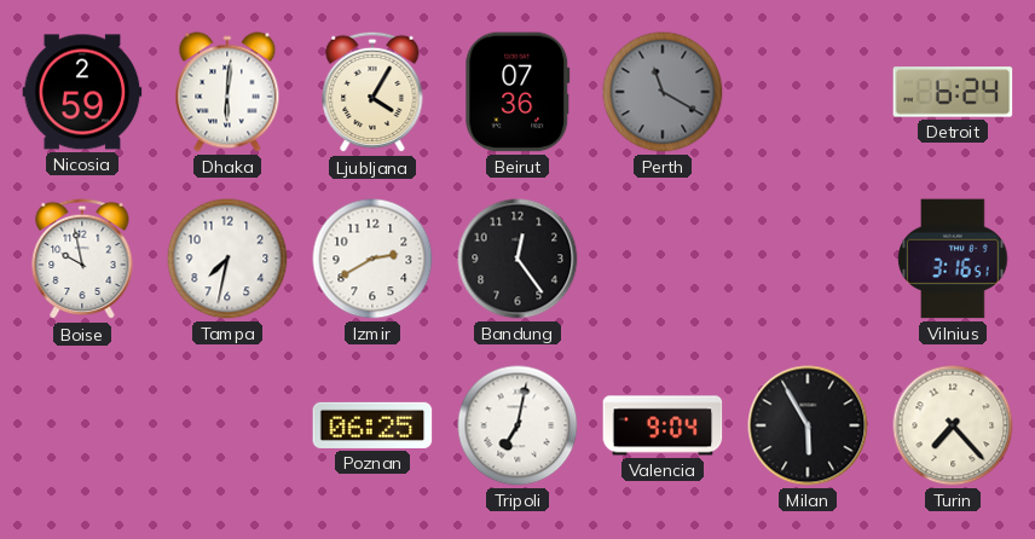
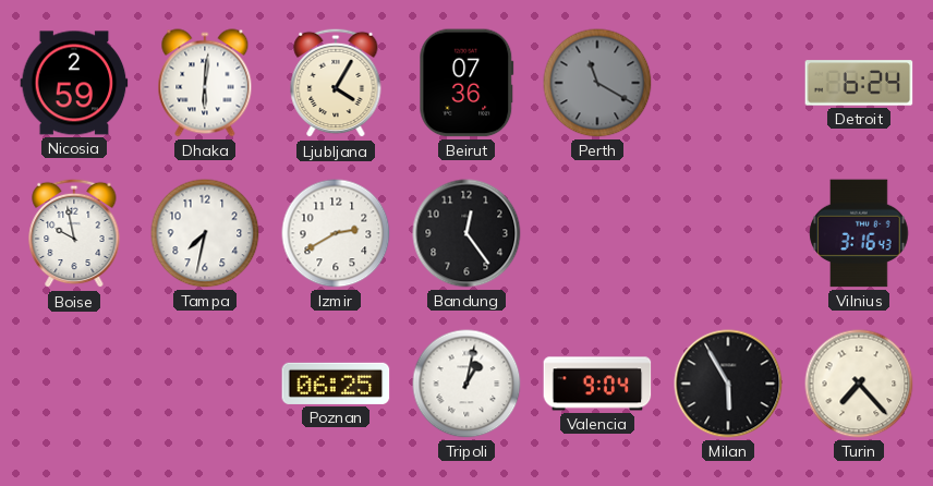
Vilnius: 3:16:51 -> 3:16:43 (859, 233)
Tripoli: 7:02 -> 1:02 (466, 384)
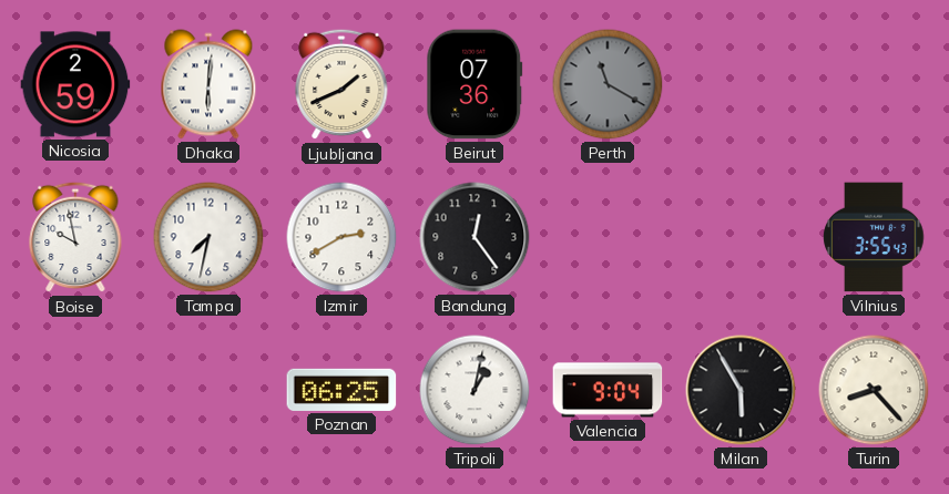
Ljubljana: 4:05 -> 1:41 (341, 84)
Detroit: 6:24 -> none (859, 83)
Vilnius: 3:16 -> 3:55 (874, 237)
Turin: 7:23 -> 8:23 (874, 390)
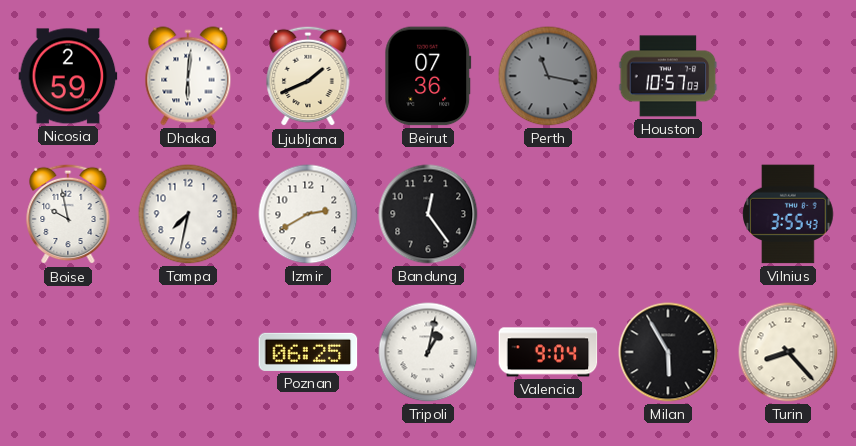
Perth: 11:20 -> 11:17 (548, 76)
Houston: none -> 10:57 (668, 76)
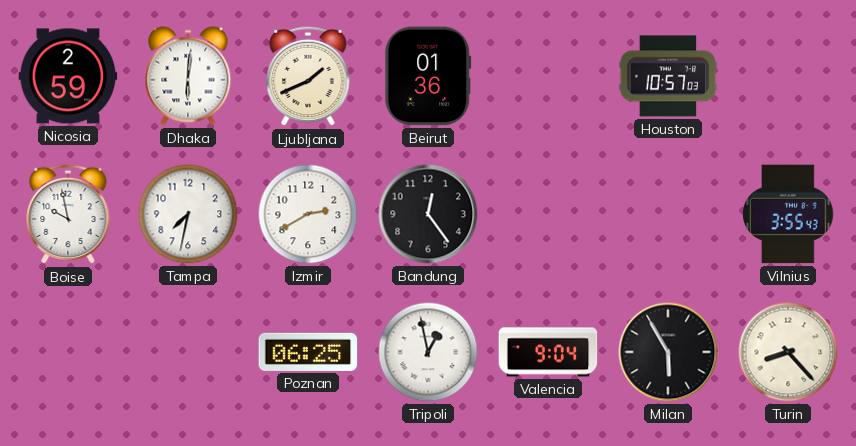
Beirut: 07:36 -> 01:36 (428, 76)
Perth: 11:17 -> none (548, 76)
Tripoli: 1:02 -> 12:58 (428, 352)
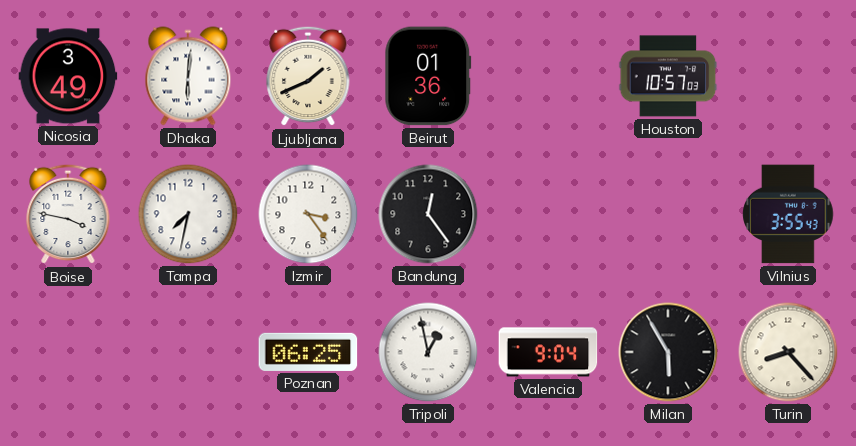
Nicosia: 2:59 -> 3:49 (68, 76)
Boise: 9:58 -> 3:47 (68, 214)
Izmir: 2:40 -> 3:24 (308, 214)
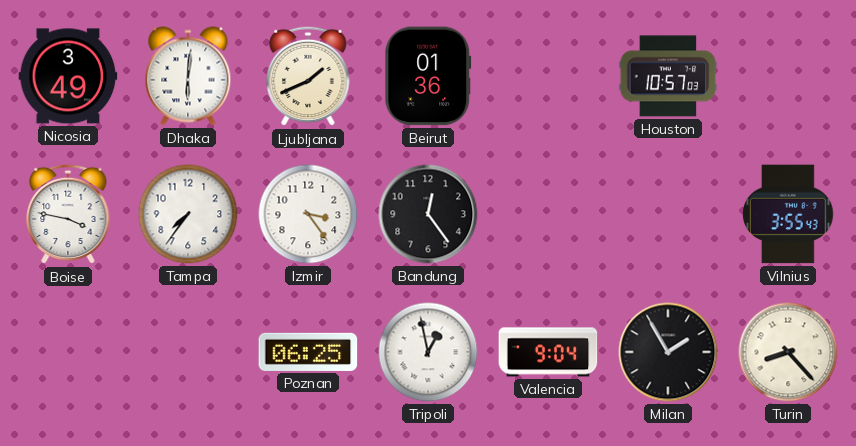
Tampa: 7:32 -> 7:36 (188, 214)
Milan: 5:55 -> 1:55 (668, 352)
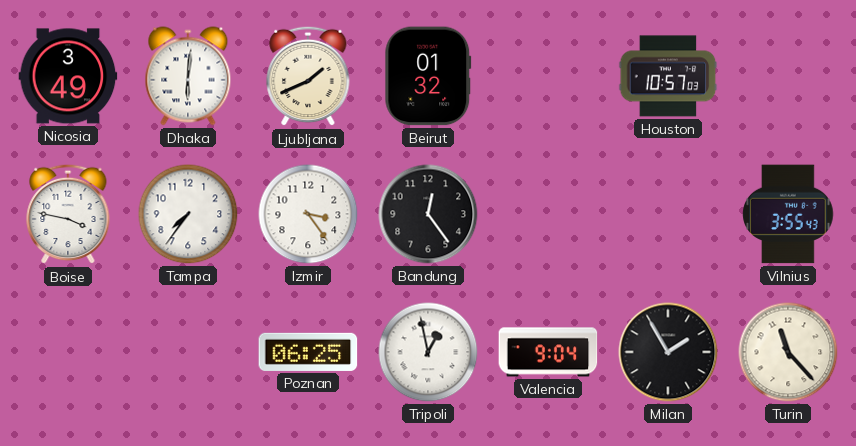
Beirut: 01:36 -> 01:32 (428, 76)
Turin: 8:23 -> 11:23 (788, 352)
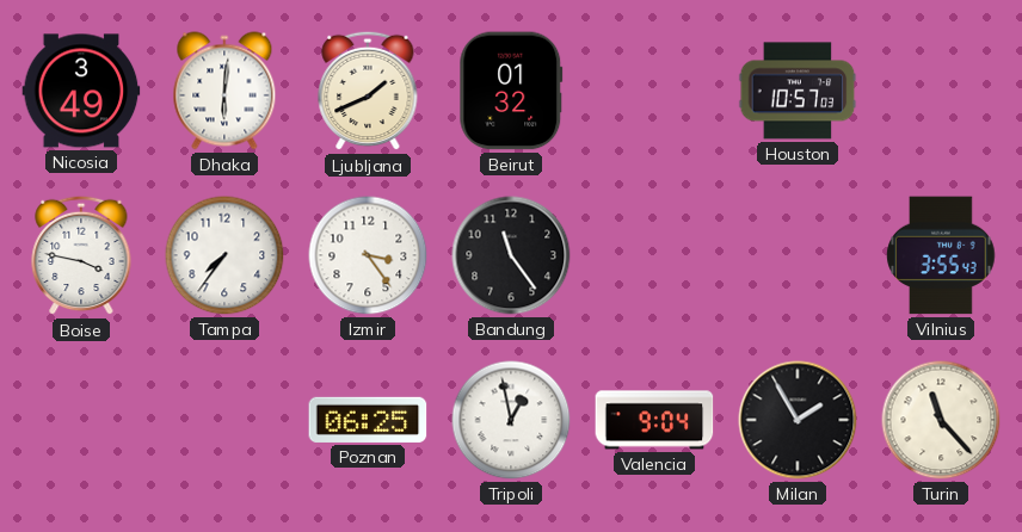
Bandung: 12:24 -> 11:24 (511, 255)
